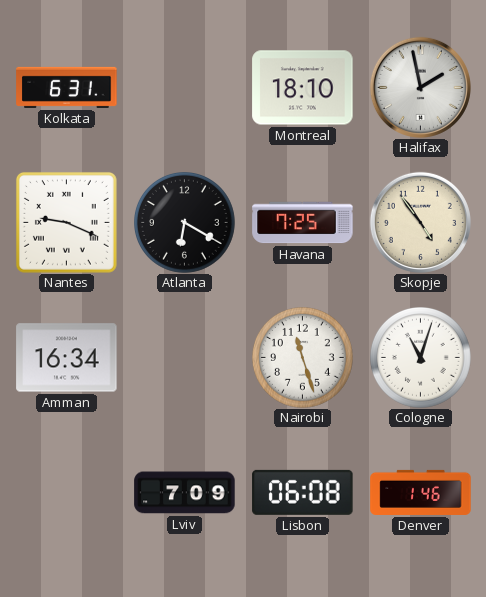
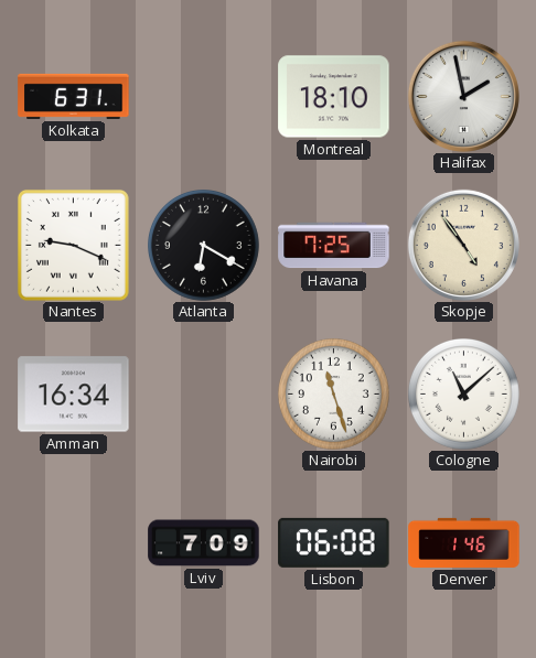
Cologne: 11:03 -> 11:08 (464, 395)
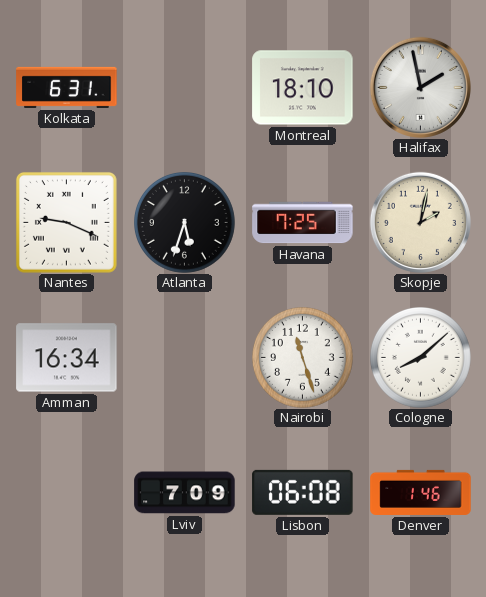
Atlanta: 6:20 -> 5:33 (185, 223)
Skopje: 4:54 -> 2:02 (420, 222)
Cologne: 11:08 -> 8:08 (421, 358)
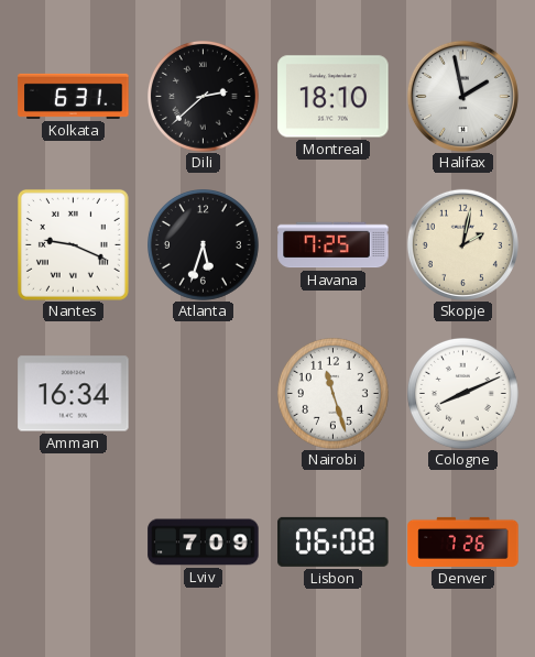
Dili: none -> 2:38 (204, 97)
Cologne: 8:08 -> 8:11 (463, 394)
Denver: 1:46 -> 7:26 (463, 541)
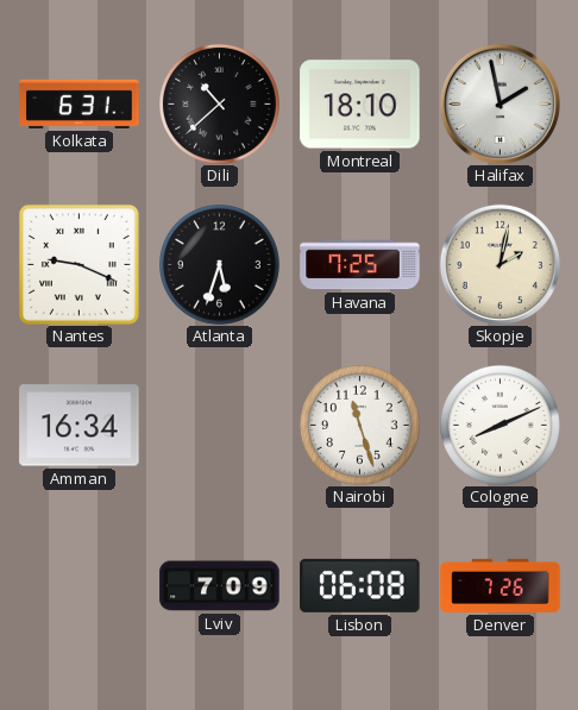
Dili: 2:38 -> 10:38 (220, 105)
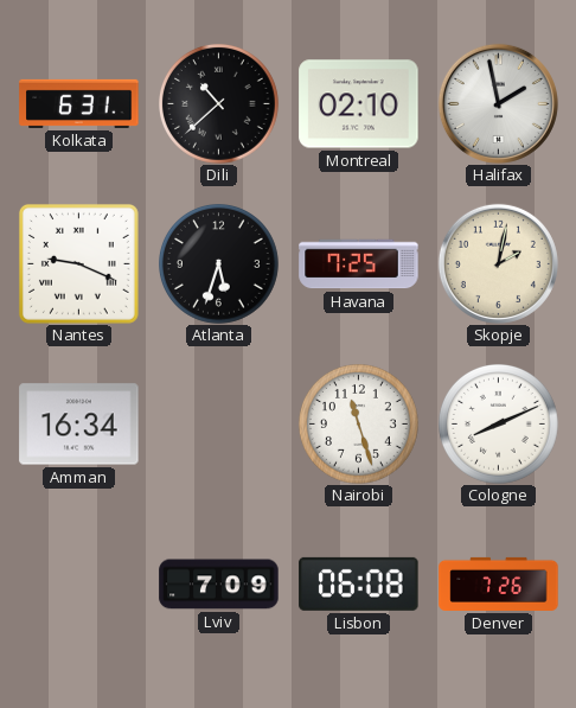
Montreal: 18:10 -> 02:10 (359, 104)
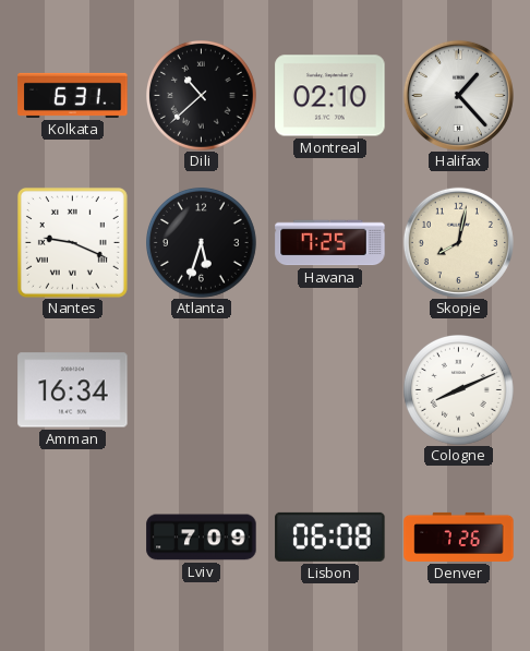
Halifax: 1:58 -> 1:23 (458, 95)
Skopje: 2:02 -> 8:02 (458, 242)
Nairobi: 11:27 -> none (359, 425)
